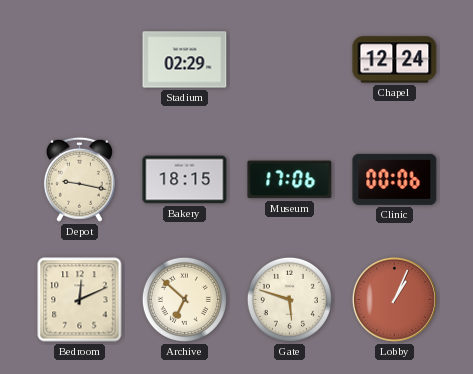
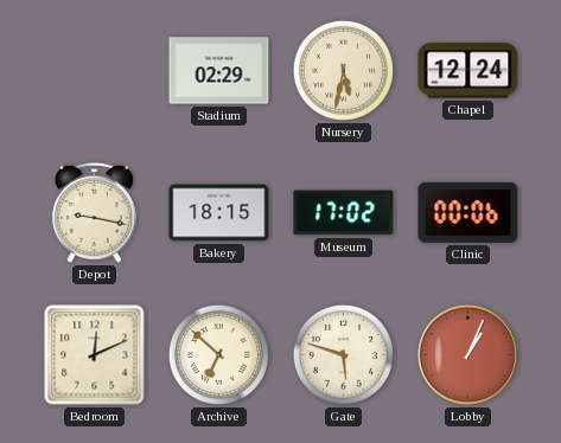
Nursery: none -> 5:32 (343, 70)
Museum: 17:06 -> 17:02 (344, 213)
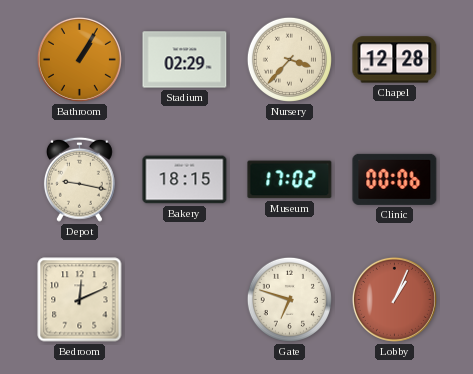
Bathroom: none -> 1:05 (79, 59)
Nursery: 5:32 -> 3:37 (289, 59)
Chapel: 12:24 -> 12:28 (395, 60)
Archive: 6:52 -> none (218, 354)
Gate: 5:48 -> 6:48 (289, 299)
